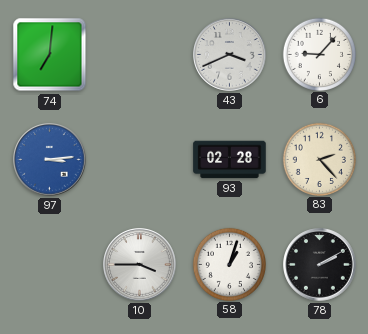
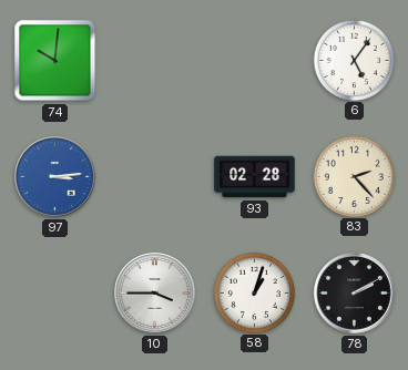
74: 7:01 -> 10:01 (55, 61)
43: 3:41 -> none (230, 55)
6: 9:07 -> 5:06 (354, 60)
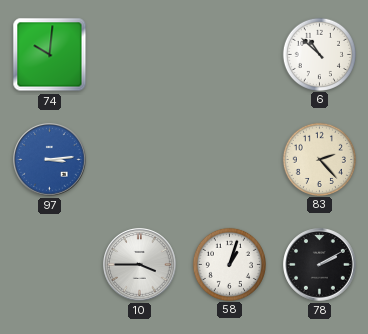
6: 5:06 -> 10:52 (319, 54)
93: 02:28 -> none (255, 177)
